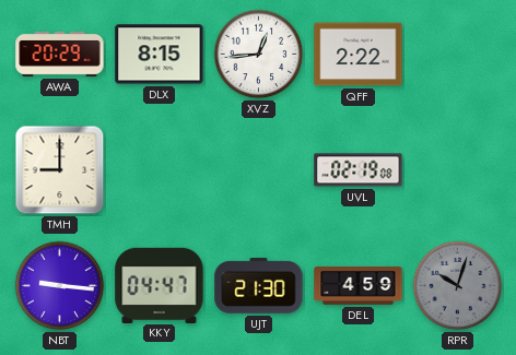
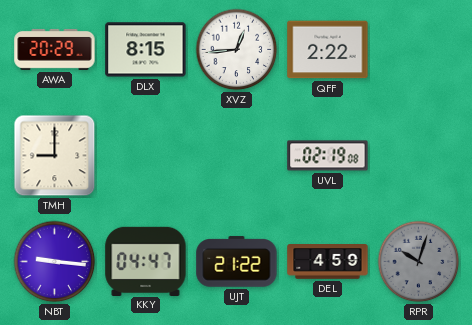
UJT: 21:30 -> 21:22 (237, 262)
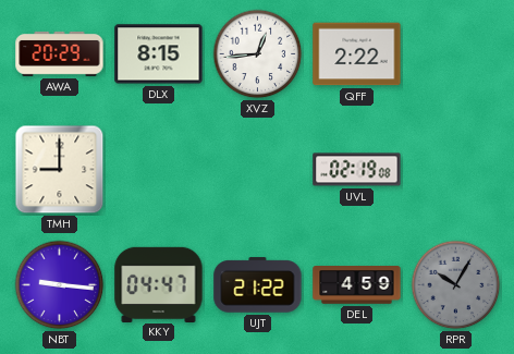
RPR: 10:03 -> 10:05 (456, 285)
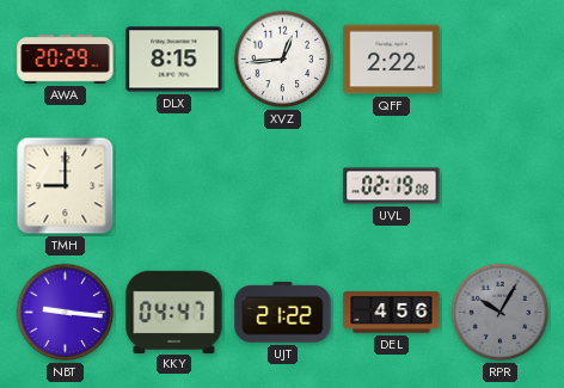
DEL: 4:59 -> 4:56 (392, 313)
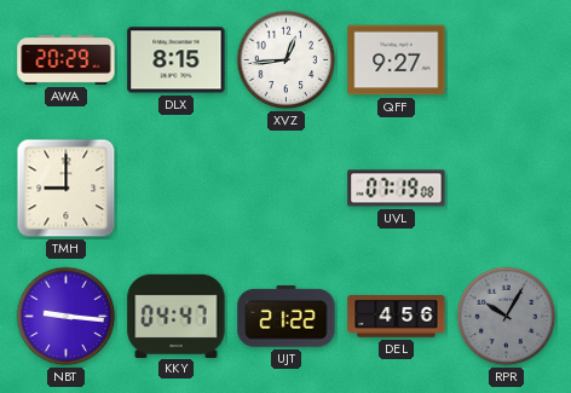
QFF: 2:22 -> 9:27 (397, 60)
UVL: 02:19 -> 07:19 (397, 189)
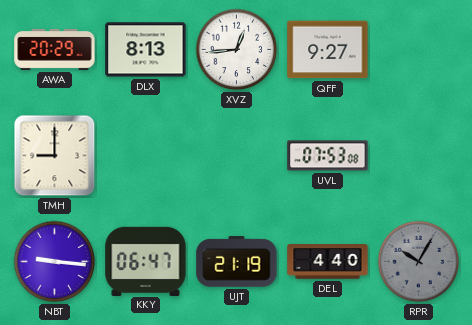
DLX: 8:15 -> 8:13 (146, 50)
UVL: 07:19 -> 07:53 (328, 156)
KKY: 04:47 -> 06:47 (146, 261)
UJT: 21:22 -> 21:19 (237, 262)
DEL: 4:56 -> 4:40 (328, 262)
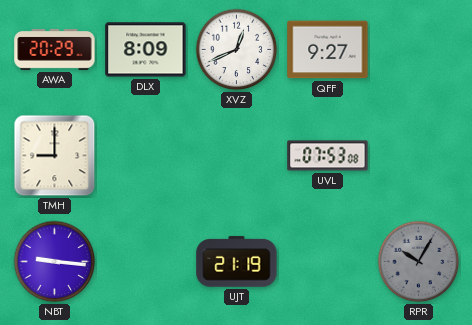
DLX: 8:13 -> 8:09 (146, 50)
XVZ: 12:44 -> 12:41 (237, 50)
KKY: 06:47 -> none (146, 261)
DEL: 4:40 -> none (328, 262)
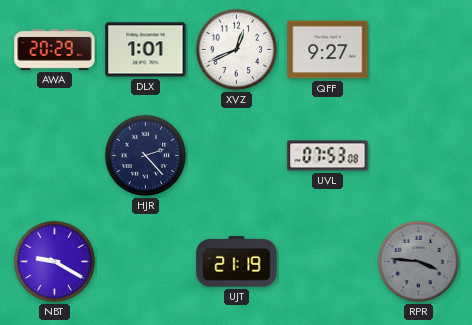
DLX: 8:09 -> 1:01 (146, 50)
TMH: 9:00 -> none (55, 156)
HJR: none -> 2:23 (146, 156)
NBT: 9:16 -> 9:20 (55, 262)
RPR: 10:05 -> 3:46 (419, 262)
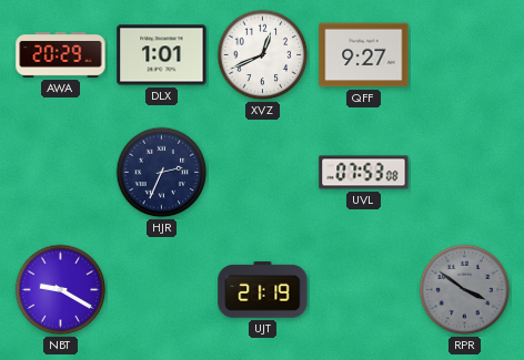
HJR: 2:23 -> 2:34 (162, 173)
RPR: 3:46 -> 3:51 (465, 290)
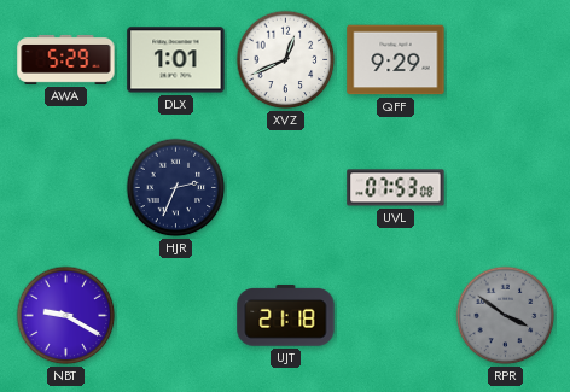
AWA: 20:29 -> 5:29 (66, 59)
QFF: 9:27 -> 9:29 (396, 60)
UJT: 21:19 -> 21:18 (286, 316)
